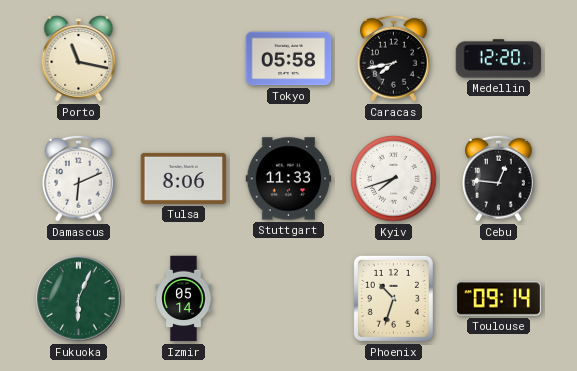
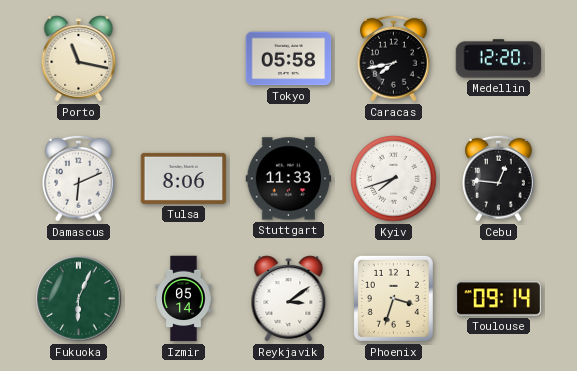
Reykjavik: none -> 3:09 (289, 299)
Phoenix: 10:33 -> 3:33 (393, 298)
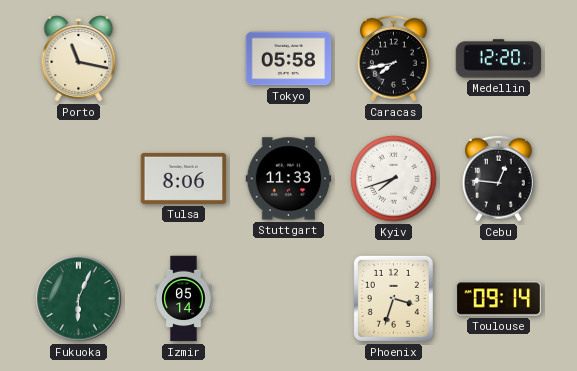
Damascus: 6:11 -> none (79, 178)
Reykjavik: 3:09 -> none (289, 299)
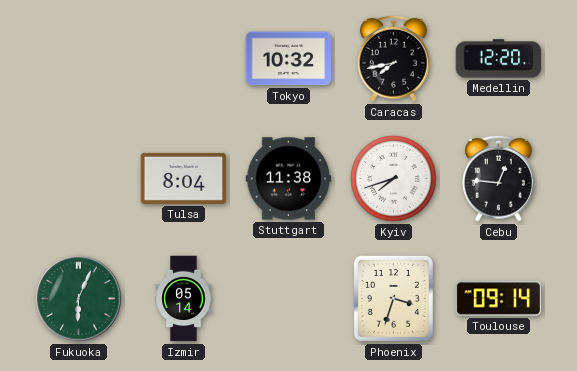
Porto: 11:17 -> none (79, 59)
Tokyo: 05:58 -> 10:32 (289, 59)
Tulsa: 8:06 -> 8:04 (184, 178)
Stuttgart: 11:33 -> 11:38 (289, 179)
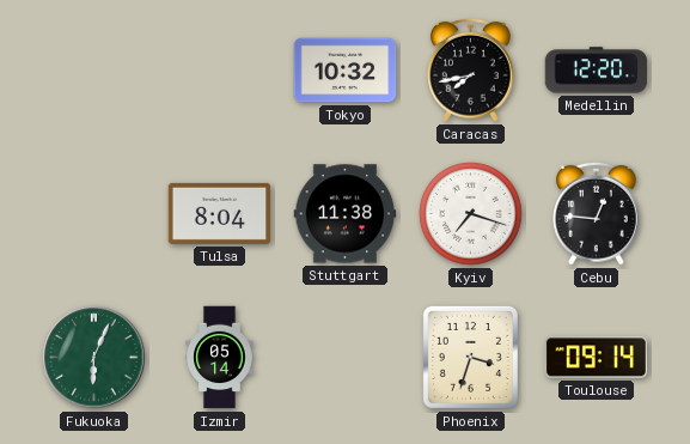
Kyiv: 7:42 -> 7:18 (471, 214)
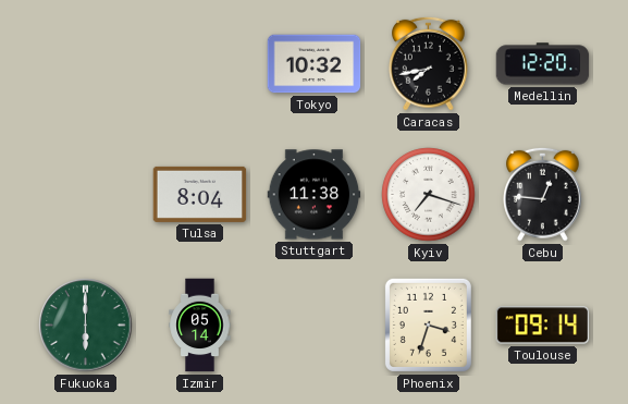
Fukuoka: 6:04 -> 6:00 (86, 326)
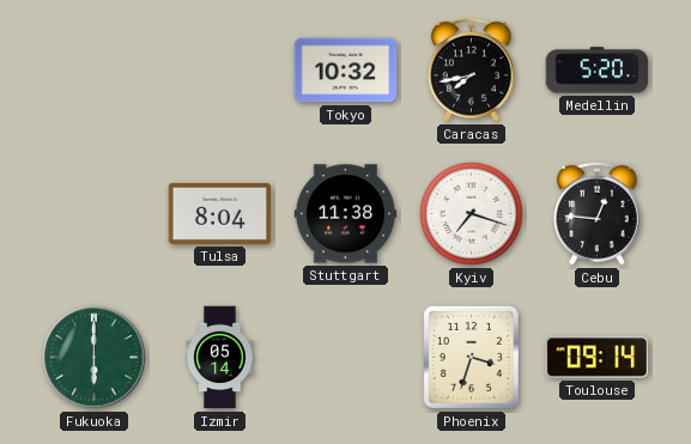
Medellin: 12:20 -> 5:20 (598, 71)
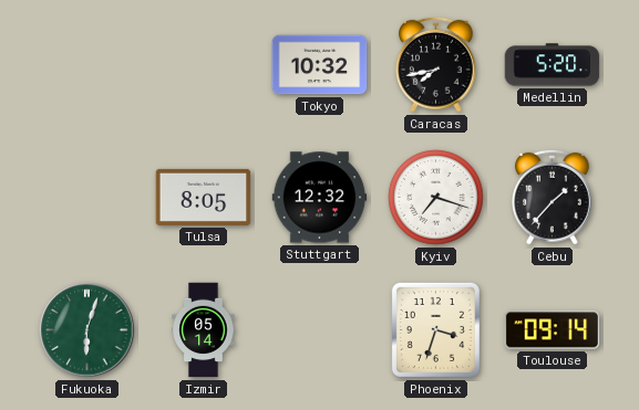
Tulsa: 8:04 -> 8:05 (204, 197)
Stuttgart: 11:38 -> 12:32 (320, 198)
Cebu: 12:46 -> 1:37 (553, 197)
Fukuoka: 6:00 -> 6:03 (87, 330)
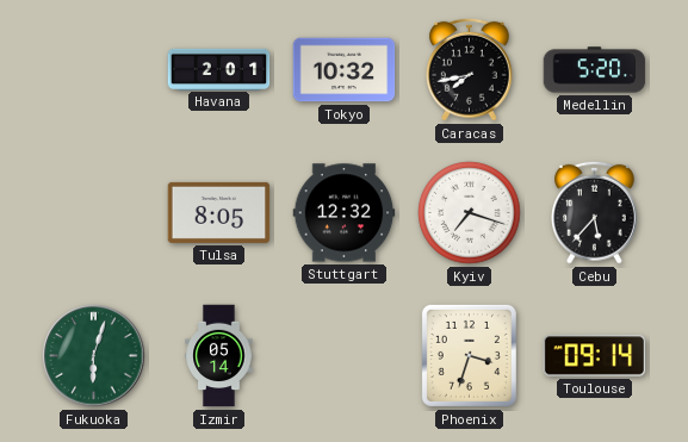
Havana: none -> 2:01 (219, 69)
Cebu: 1:37 -> 5:37 (595, 212)
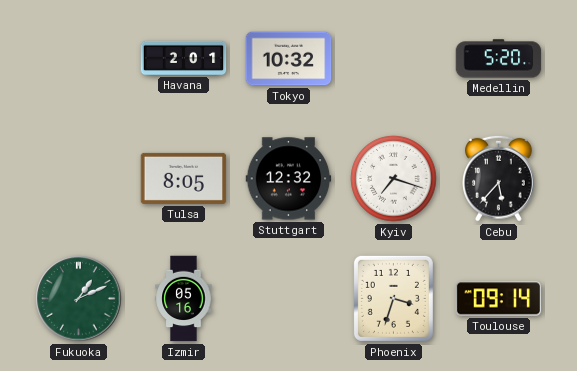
Caracas: 7:43 -> none (470, 69)
Fukuoka: 6:03 -> 1:11 (79, 299)
Izmir: 05:14 -> 05:16 (184, 299)
